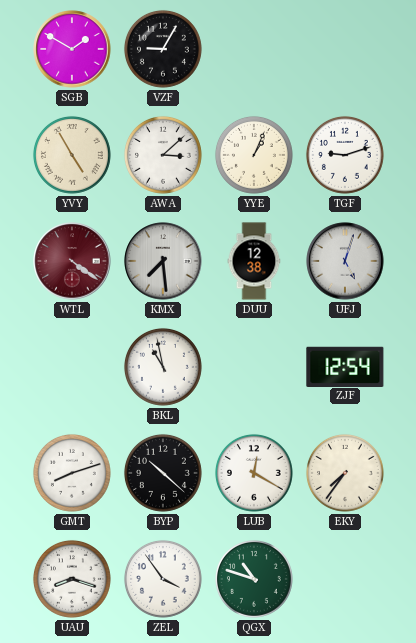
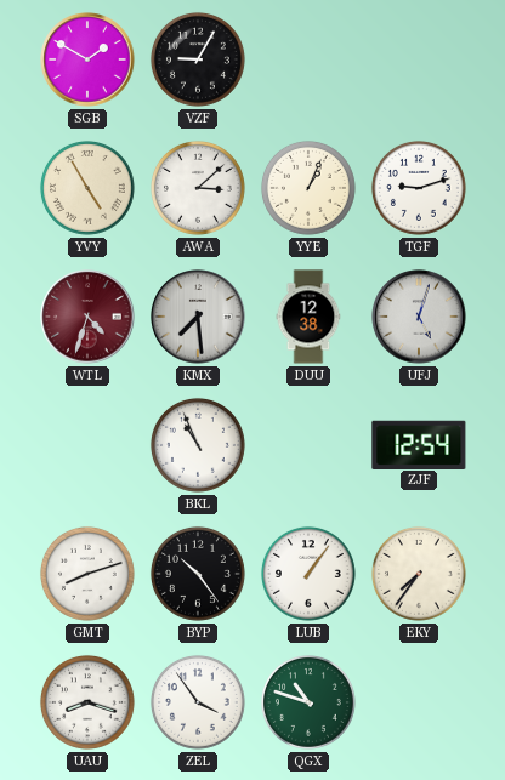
WTL: 4:21 -> 4:33 (87, 317)
BKL: 10:58 -> 10:56 (198, 445)
BYP: 10:22 -> 10:24 (198, 574)
LUB: 12:20 -> 1:06 (308, 574)
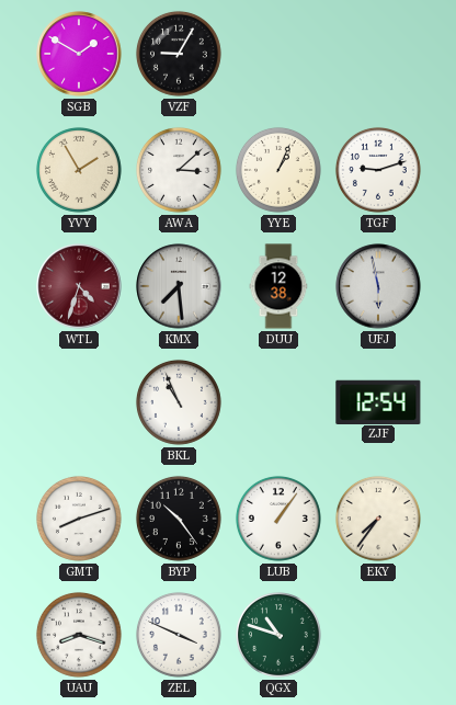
YVY: 4:55 -> 1:55 (79, 170)
UFJ: 5:03 -> 5:58 (378, 286)
ZEL: 3:54 -> 3:49 (179, 635)
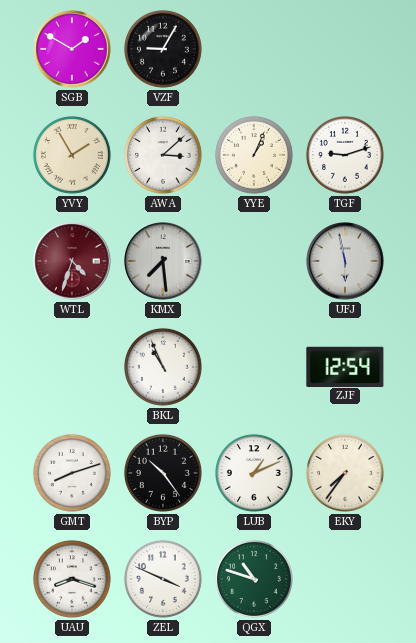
DUU: 12:38 -> none (278, 286)
LUB: 1:06 -> 1:11 (254, 473)
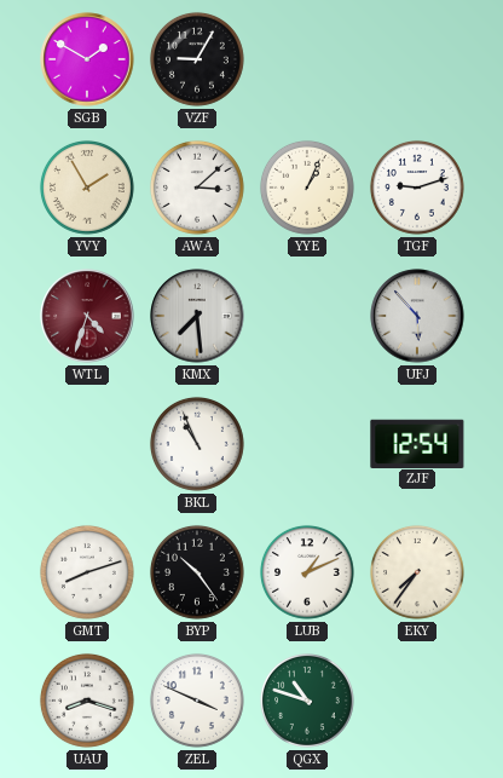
UFJ: 5:58 -> 5:53 (417, 316)
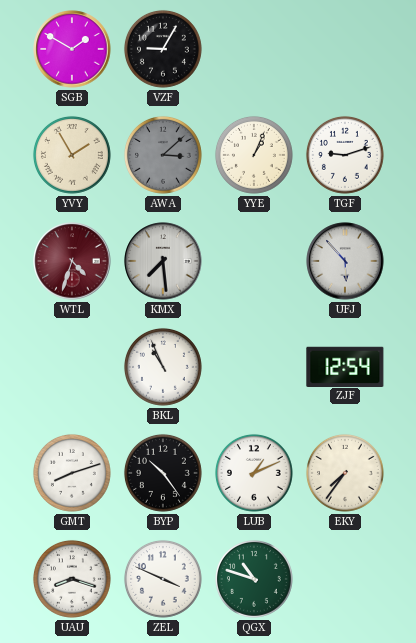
AWA dial: white -> grey (163, 155)
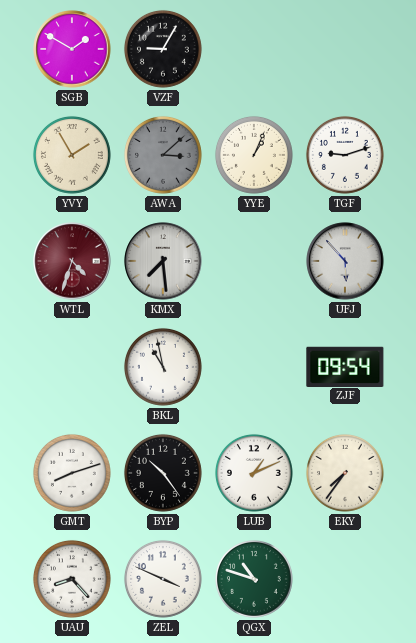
BKL: 10:56 -> 10:58 (163, 367)
ZJF: 12:54 -> 09:54 (345, 366)
UAU: 8:18 -> 8:23 (72, 579)
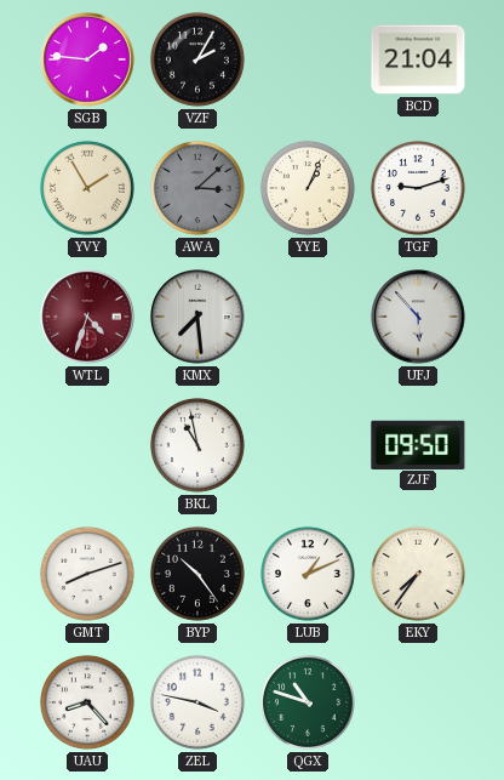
SGB: 1:50 -> 1:46 (87, 59)
VZF: 9:05 -> 2:05 (197, 59)
BCD: none -> 21:04 (418, 59)
ZJF: 09:54 -> 09:50 (418, 444)
ZEL: 3:49 -> 3:47 (197, 702)
